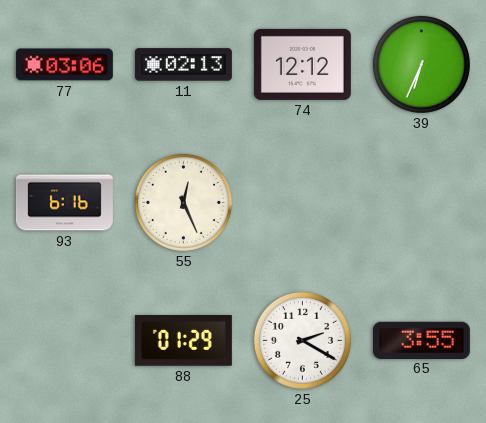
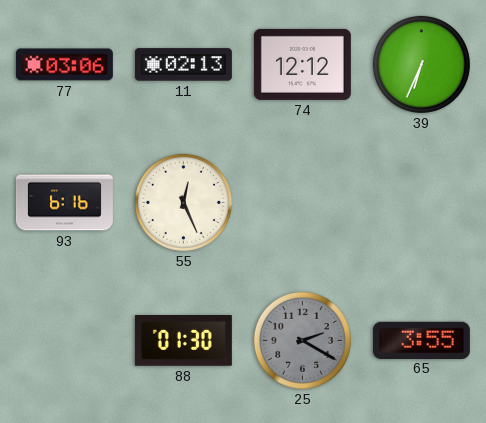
88: 01:29 -> 01:30 (183, 341)
25 dial: white -> grey (302, 340)
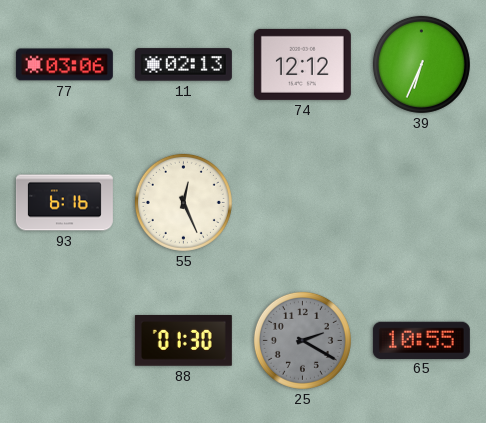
65: 3:55 -> 10:55 (421, 340)
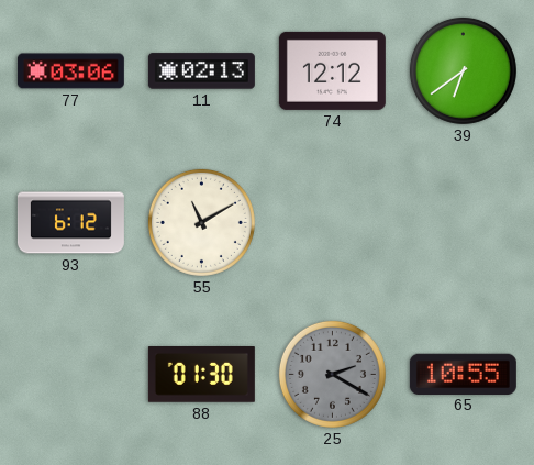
39: 6:34 -> 6:39 (463, 70)
93: 6:16 -> 6:12 (70, 223)
55: 12:26 -> 11:10 (201, 222)
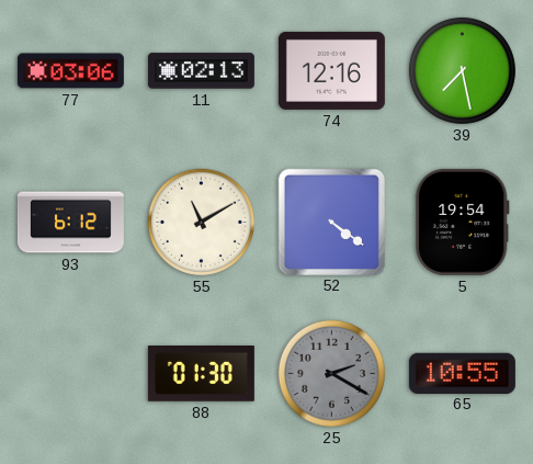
74: 12:12 -> 12:16 (331, 70)
39: 6:39 -> 7:28 (462, 70)
52: none -> 4:21 (331, 222)
5: none -> 19:54 (462, 222)
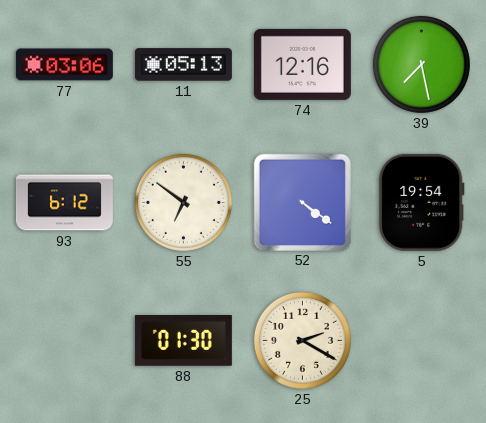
11: 02:13 -> 05:13 (183, 65)
55: 11:10 -> 6:51 (183, 202)
25 dial: grey -> cream (302, 340)
65: 10:55 -> none (462, 373)
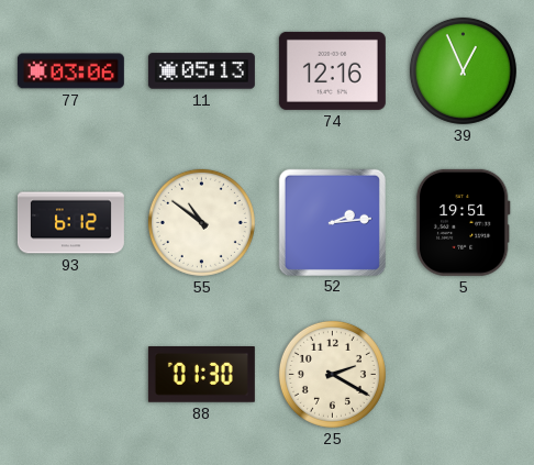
39: 7:28 -> 12:56 (463, 70)
55: 6:51 -> 10:51 (201, 222)
52: 4:21 -> 2:14 (332, 222)
5: 19:54 -> 19:51 (463, 222)
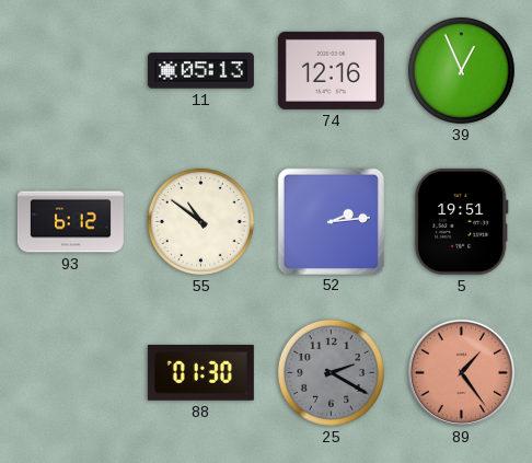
77: 03:06 -> none (70, 71)
25 dial: cream -> grey (331, 372)
89: none -> 1:24 (461, 372)
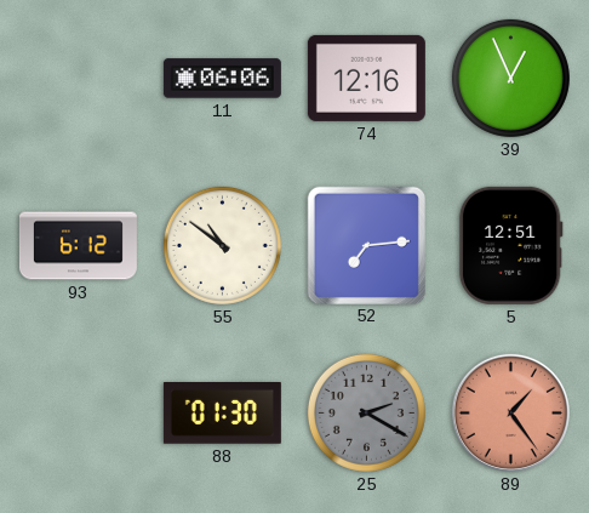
11: 05:13 -> 06:06 (222, 79)
52: 2:14 -> 7:14 (366, 245)
5: 19:51 -> 12:51 (510, 245)
